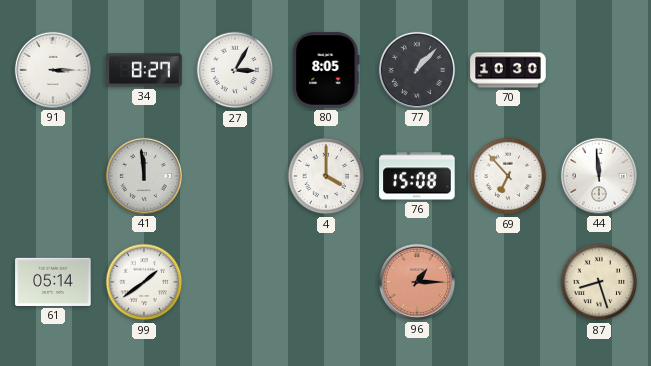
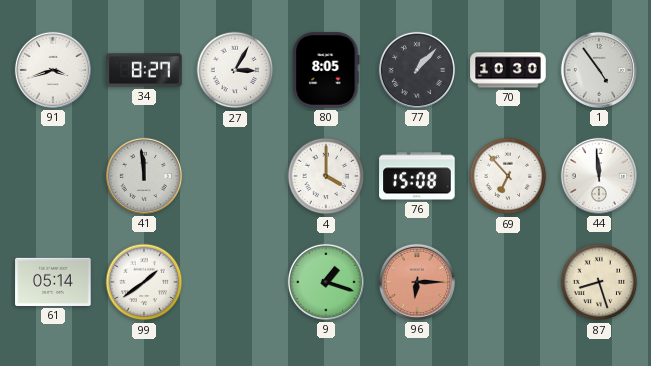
91: 3:15 -> 3:42 (53, 70)
1: none -> 4:54 (599, 70)
9: none -> 1:18 (326, 282)
96: 1:15 -> 6:15 (417, 282)
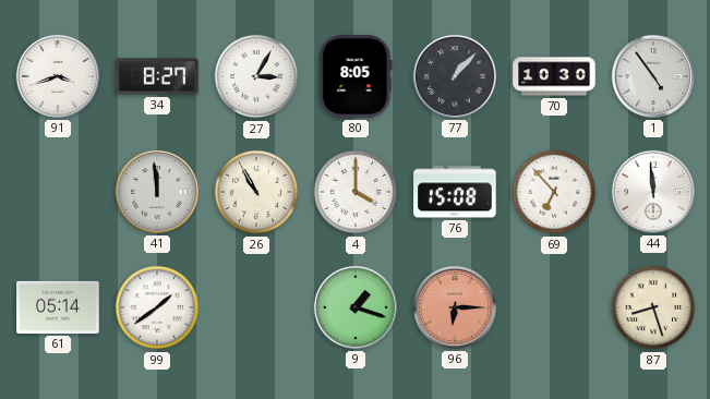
26: none -> 10:55 (256, 192)
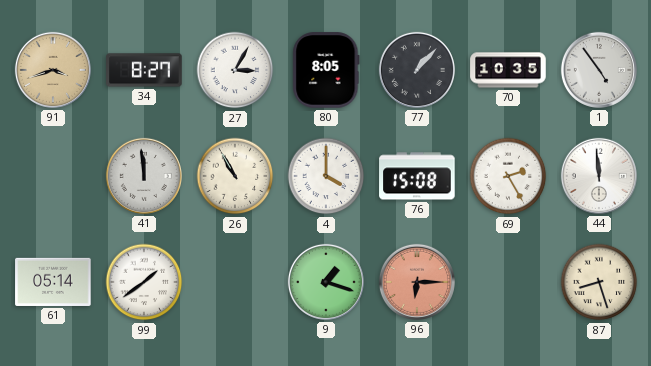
91 dial: white -> champagne (53, 70)
70: 10:30 -> 10:35 (508, 70)
69: 6:53 -> 2:25 (508, 176)
